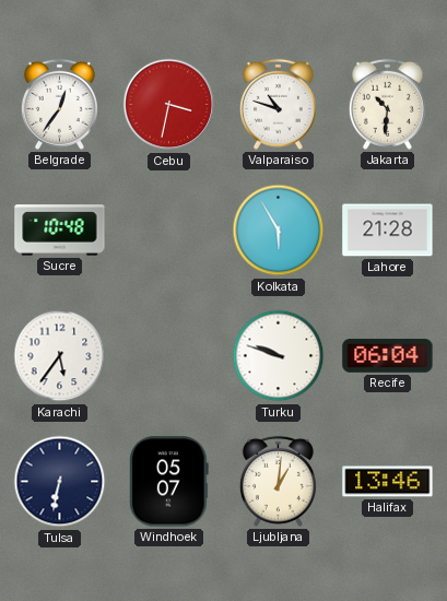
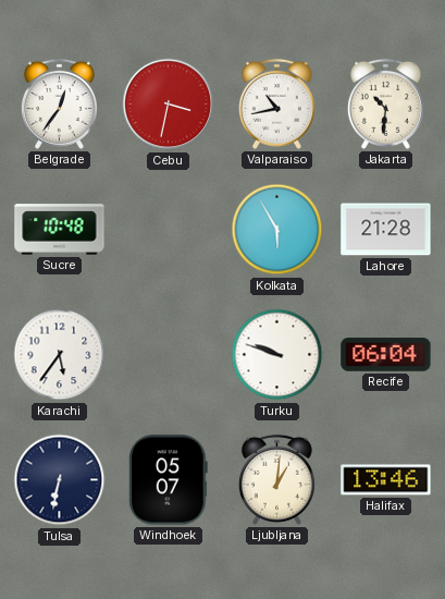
Valparaiso: 10:48 -> 10:43 (276, 103)
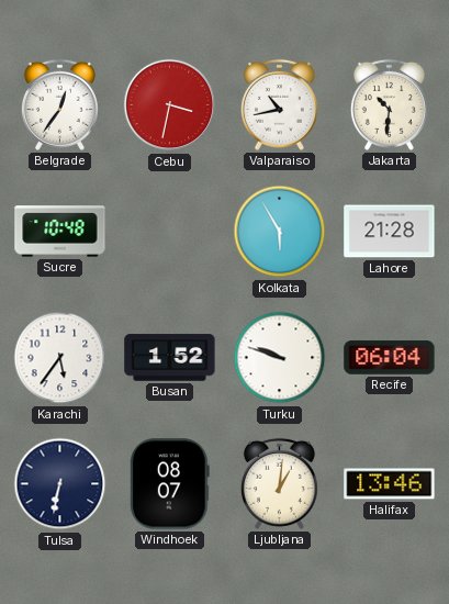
Busan: none -> 1:52 (170, 358)
Windhoek: 05:07 -> 08:07 (170, 484)
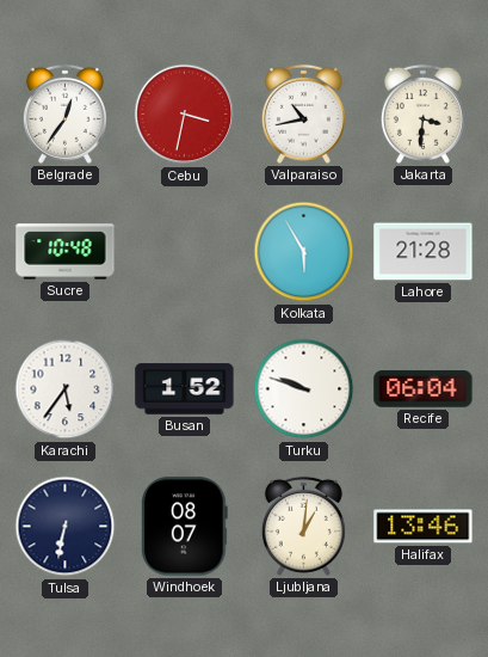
Jakarta: 10:31 -> 3:31 (422, 113)
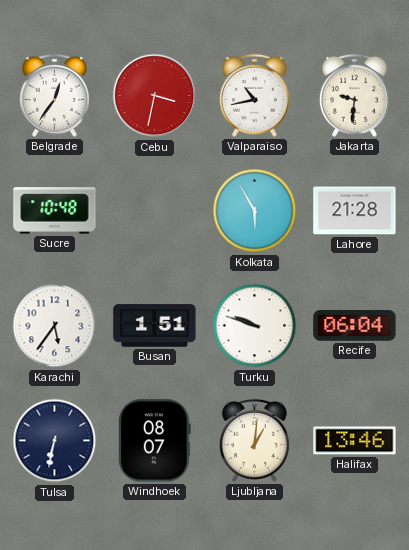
Jakarta: 3:31 -> 9:31 (354, 95)
Busan: 1:52 -> 1:51 (155, 326)
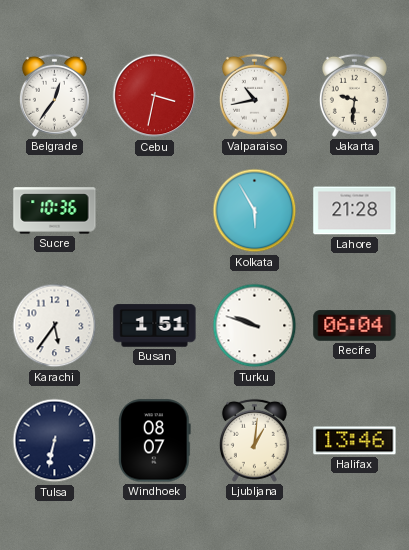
Sucre: 10:48 -> 10:36 (55, 211)
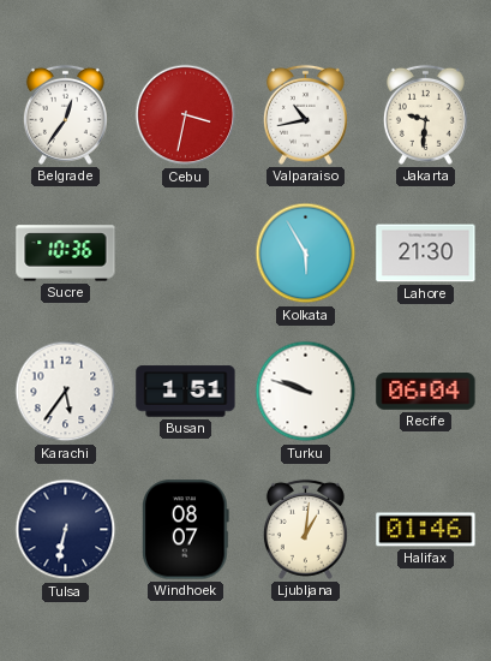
Lahore: 21:28 -> 21:30 (426, 254)
Halifax: 13:46 -> 01:46 (426, 530)
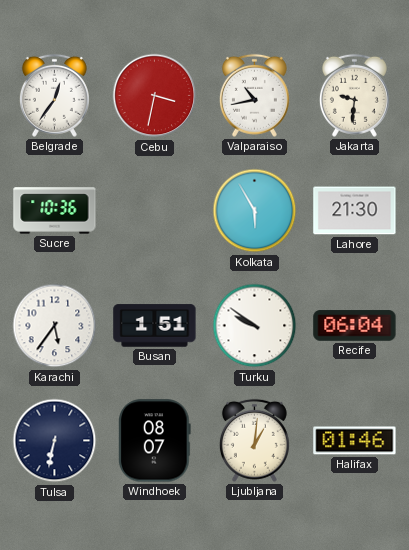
Turku: 9:48 -> 9:51 (255, 326)
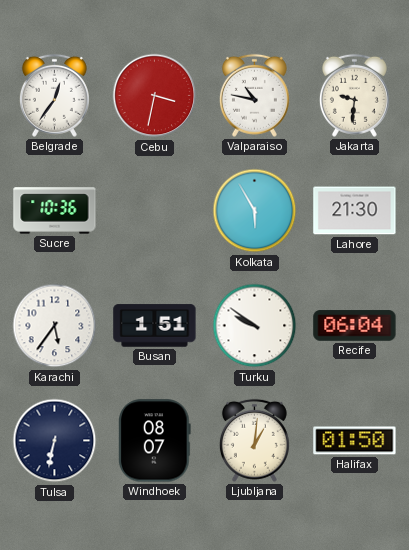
Valparaiso: 10:43 -> 10:47 (254, 95)
Halifax: 01:46 -> 01:50 (355, 441)
